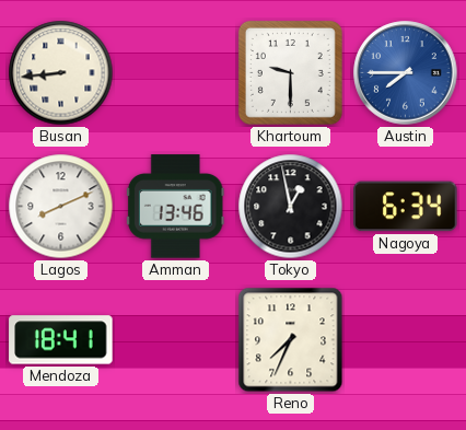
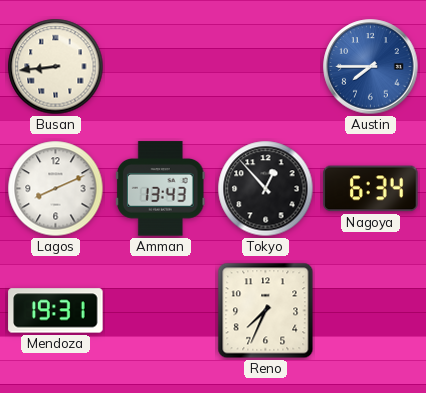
Khartoum: 9:30 -> none (290, 72)
Amman: 13:46 -> 13:43 (160, 189)
Tokyo: 12:58 -> 12:53 (266, 189)
Mendoza: 18:41 -> 19:31 (56, 311)
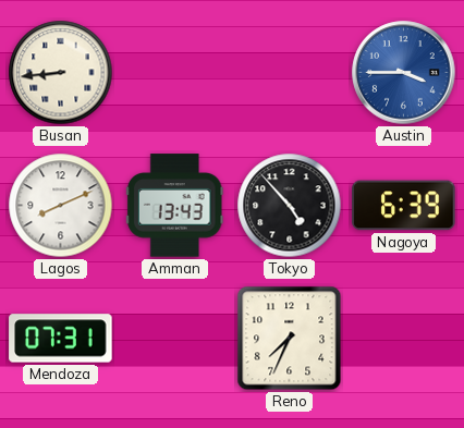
Austin: 7:45 -> 3:45 (404, 73)
Tokyo: 12:53 -> 4:53 (290, 206)
Nagoya: 6:34 -> 6:39 (404, 206)
Mendoza: 19:31 -> 07:31 (61, 339)
